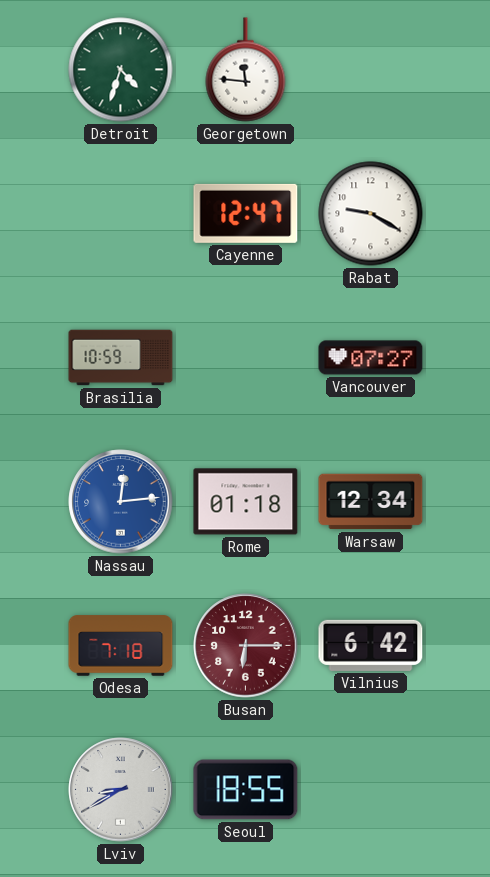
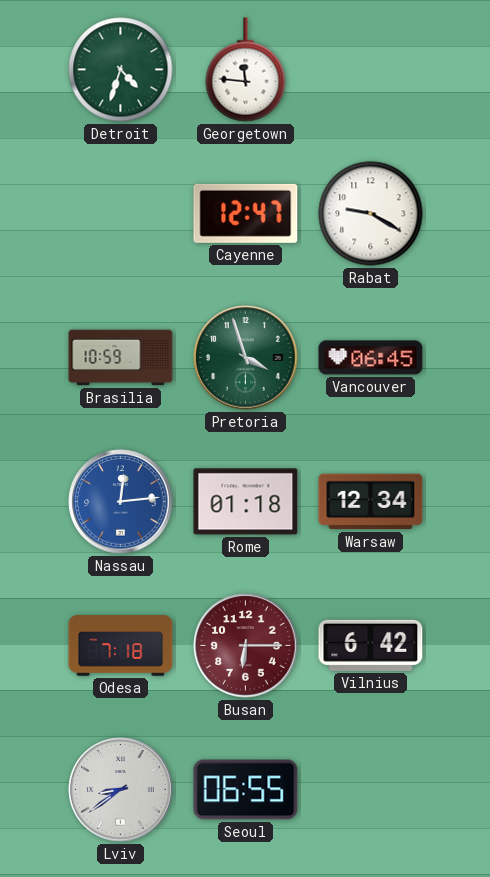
Pretoria: none -> 3:57 (246, 358)
Vancouver: 07:27 -> 06:45 (371, 358)
Lviv: 8:40 -> 8:39 (121, 790)
Seoul: 18:55 -> 06:55 (246, 790)
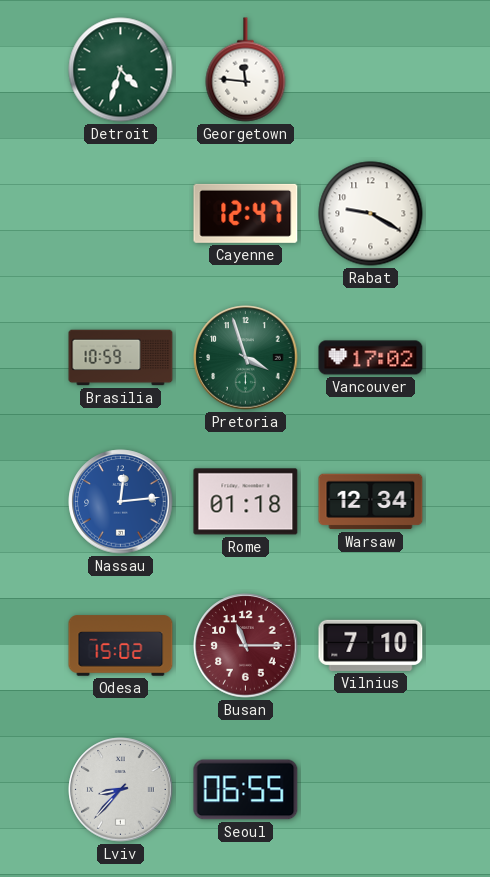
Vancouver: 06:45 -> 17:02 (371, 358)
Odesa: 7:18 -> 15:02 (121, 646)
Busan: 6:15 -> 11:15 (246, 646)
Vilnius: 6:42 -> 7:10 (371, 645)
Lviv: 8:39 -> 8:37 (121, 790)
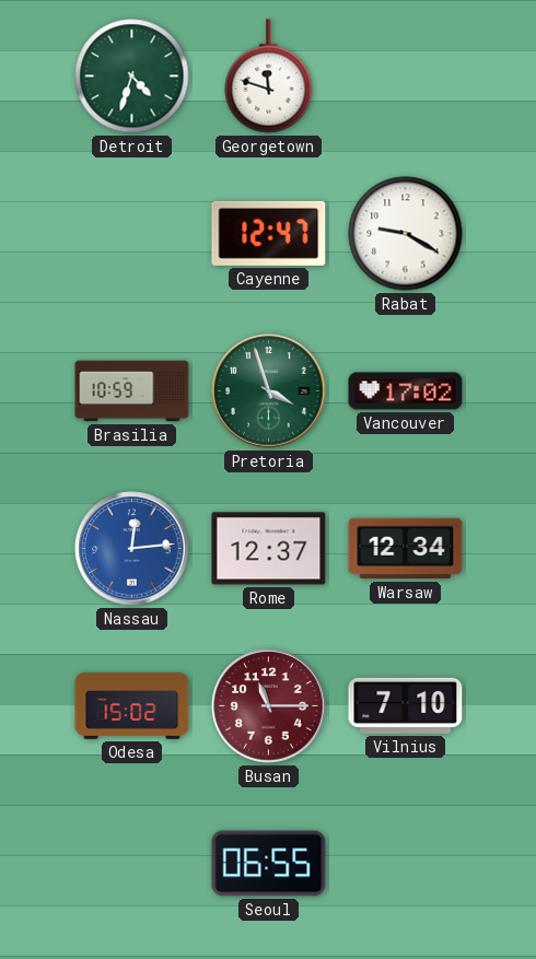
Georgetown: 11:46 -> 11:48 (269, 77)
Rome: 01:18 -> 12:37 (269, 549)
Lviv: 8:37 -> none (121, 790)
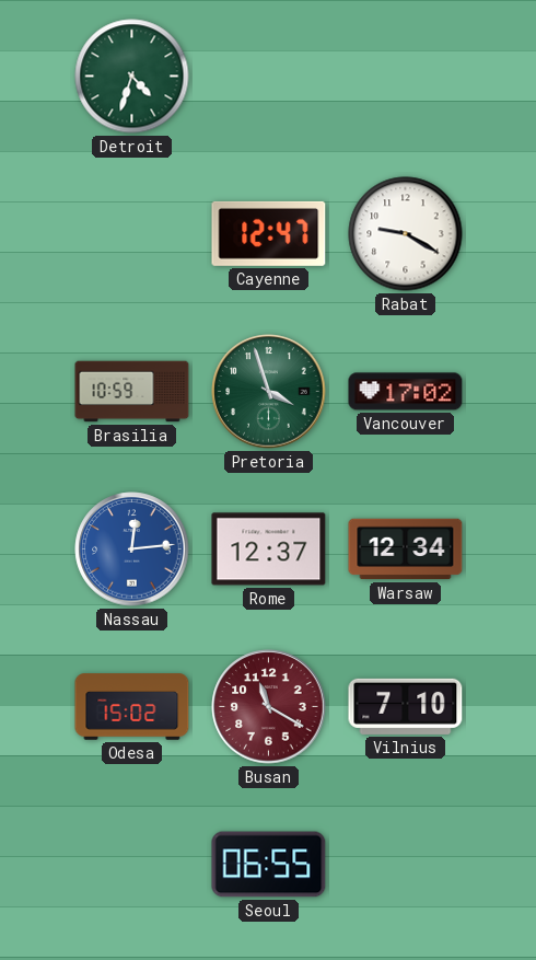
Georgetown: 11:48 -> none (269, 77)
Busan: 11:15 -> 11:20 (269, 707)
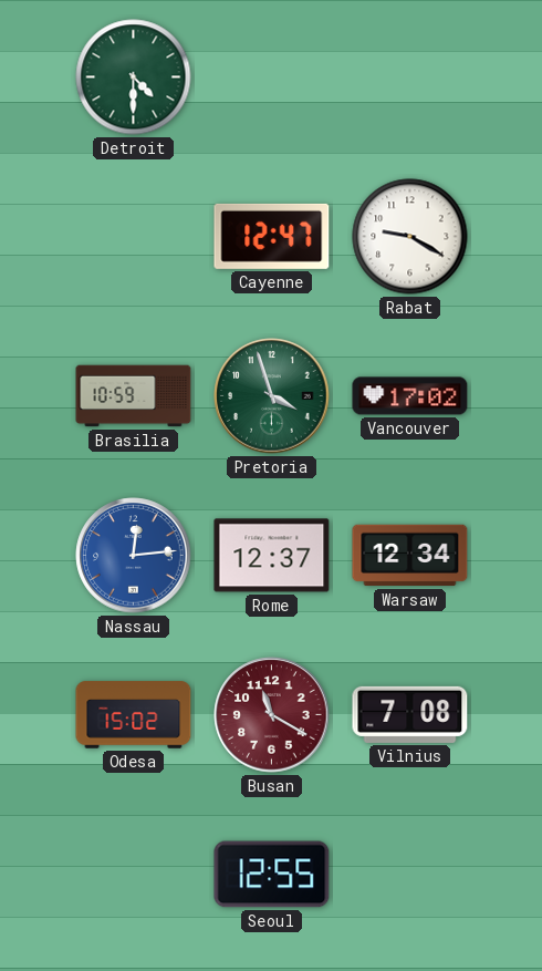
Detroit: 4:33 -> 4:30 (134, 78)
Vilnius: 7:10 -> 7:08 (410, 714)
Seoul: 06:55 -> 12:55 (272, 875)
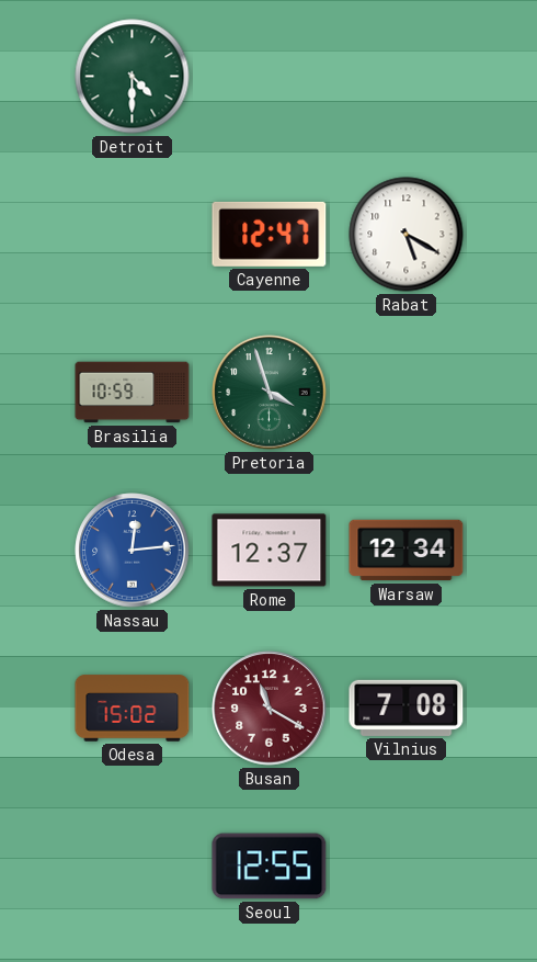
Rabat: 9:20 -> 5:20 (407, 235)
Vancouver: 17:02 -> none (410, 396)
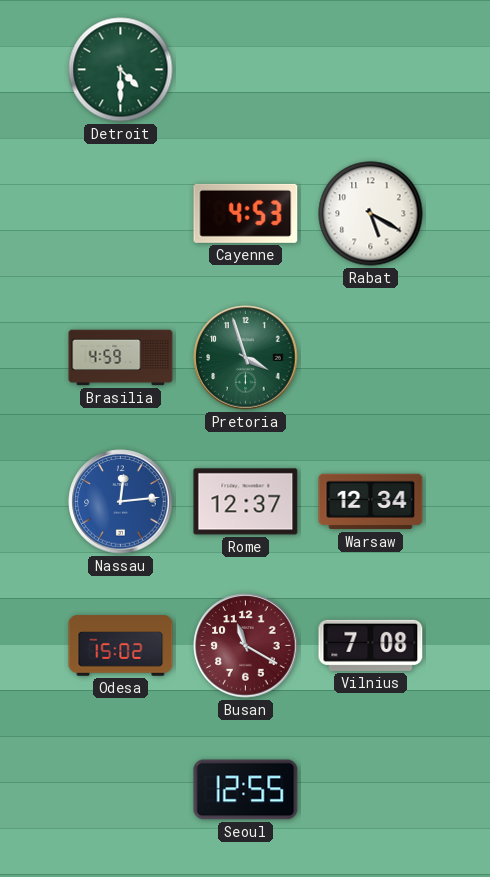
Cayenne: 12:47 -> 4:53 (246, 213)
Brasilia: 10:59 -> 4:59 (121, 358)
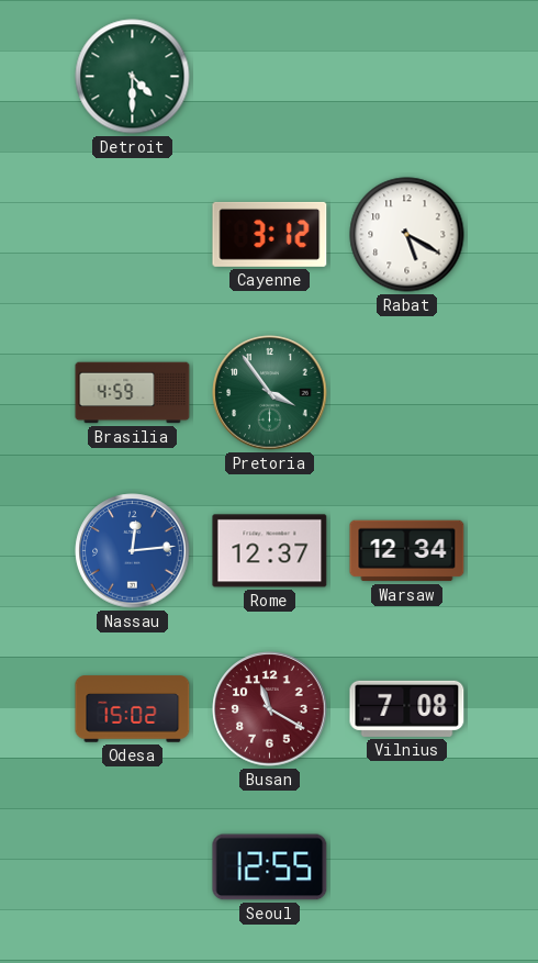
Cayenne: 4:53 -> 3:12 (270, 234)
Pretoria: 3:57 -> 3:54 (270, 393)
